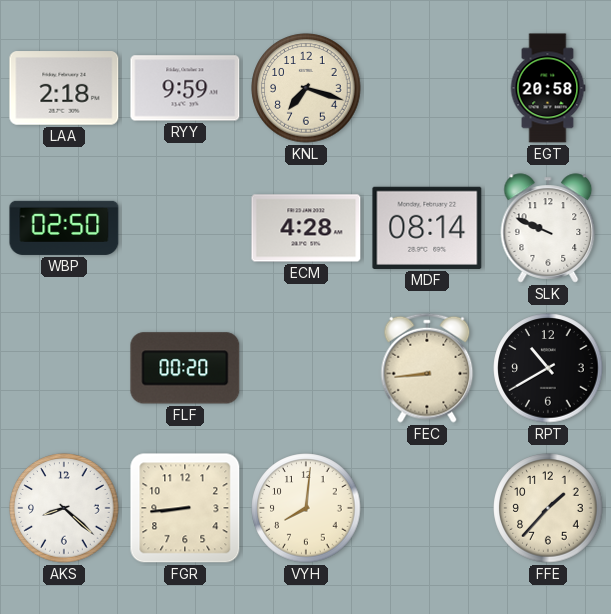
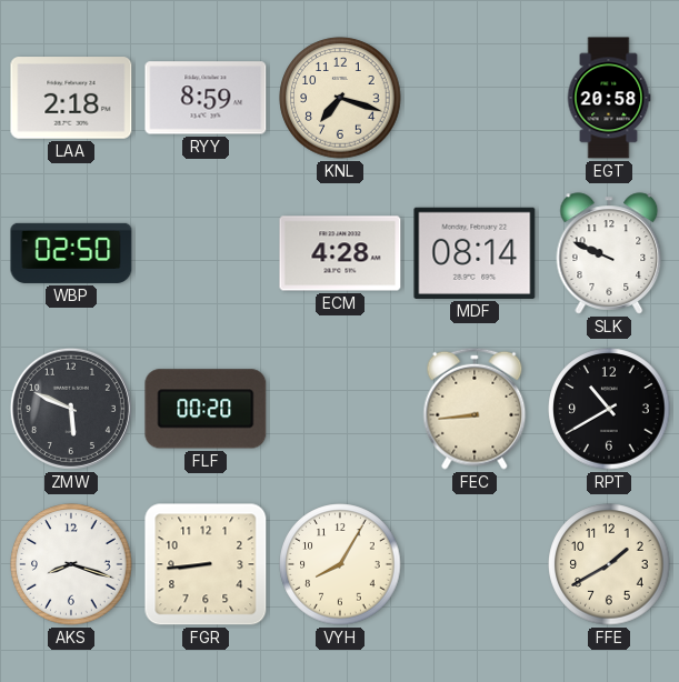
RYY: 9:59 -> 8:59 (206, 98)
ZMW: none -> 5:49 (71, 409)
AKS: 8:22 -> 8:18 (71, 564)
VYH: 8:01 -> 8:05 (340, 564)
FFE: 1:37 -> 1:40 (609, 564)
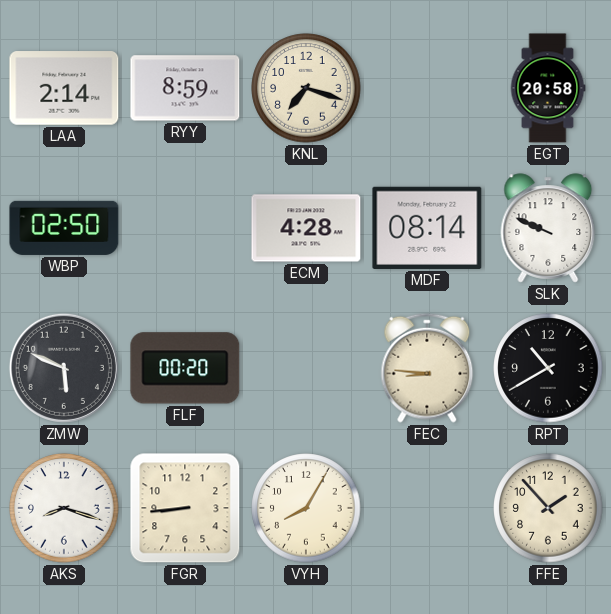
LAA: 2:18 -> 2:14 (64, 88)
FEC: 8:44 -> 8:46 (427, 368)
FFE: 1:40 -> 1:53 (548, 508)
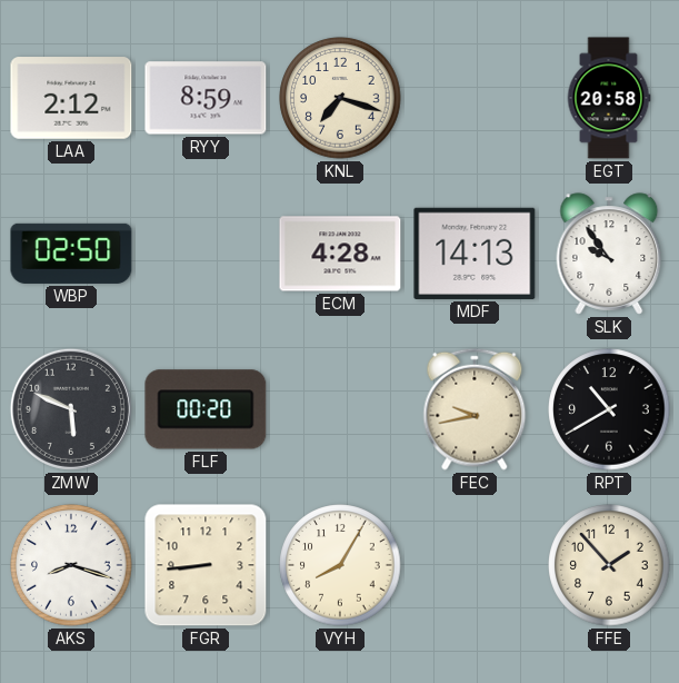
LAA: 2:14 -> 2:12 (71, 98)
MDF: 08:14 -> 14:13 (475, 254)
SLK: 9:49 -> 9:54 (609, 254)
FEC: 8:46 -> 9:43 (475, 409)
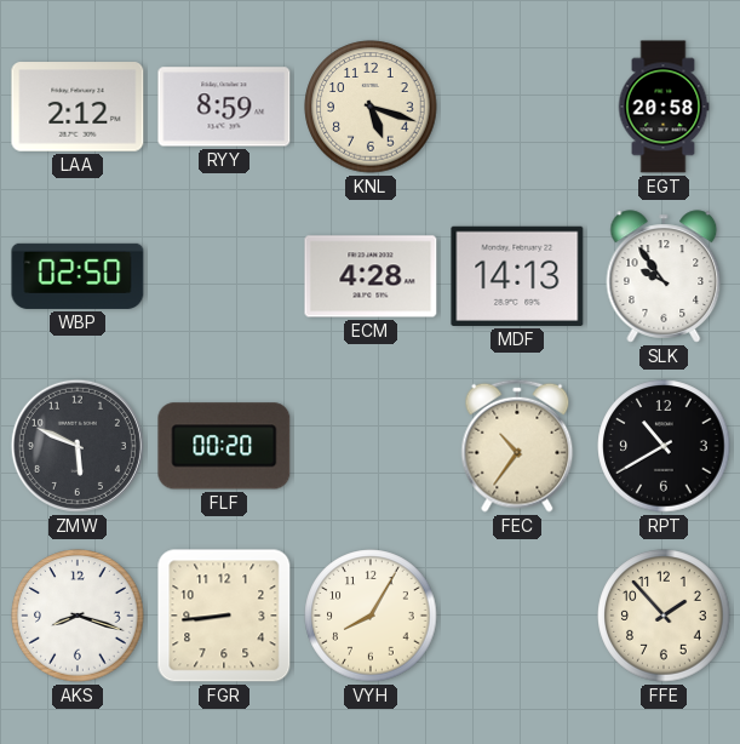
KNL: 7:18 -> 5:18 (371, 107)
FEC: 9:43 -> 10:36 (517, 446)
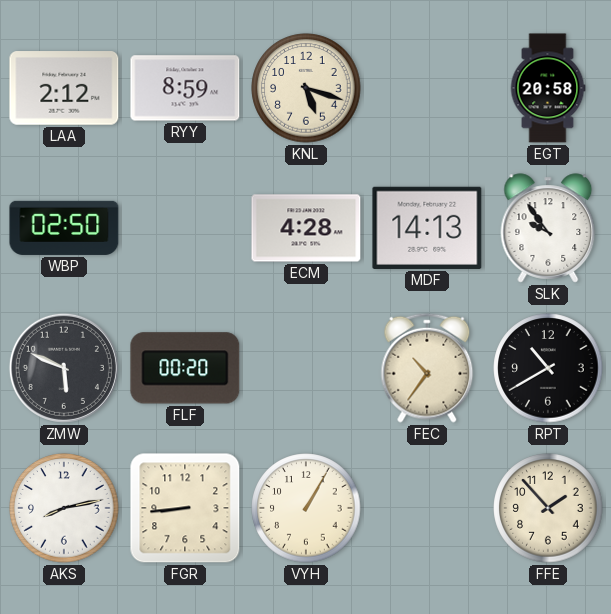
AKS: 8:18 -> 8:13 (64, 508)
VYH: 8:05 -> 1:05 (306, 508)
